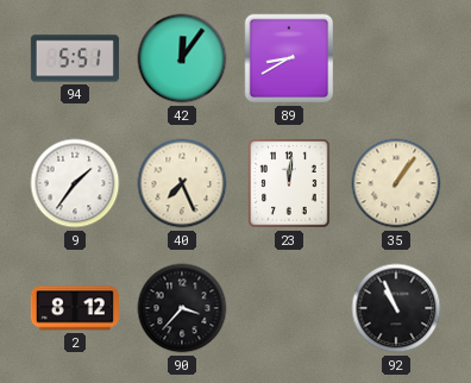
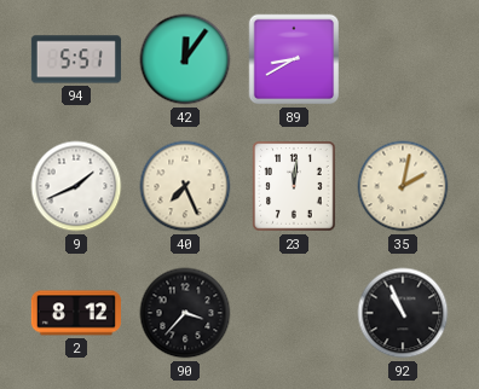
9: 1:36 -> 1:41 (76, 186)
35: 1:06 -> 2:02 (403, 186)
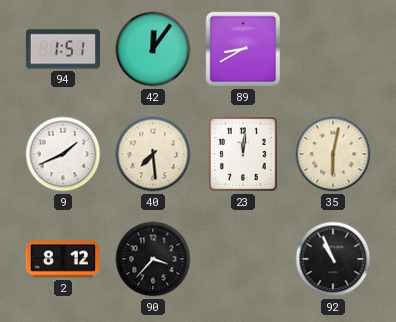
94: 5:51 -> 1:51 (63, 49)
40: 7:26 -> 7:29 (153, 154)
35: 2:02 -> 6:02 (333, 154)
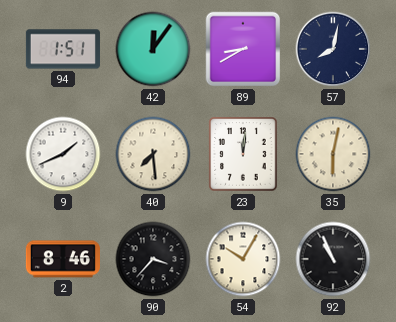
57: none -> 8:02 (333, 49)
2: 8:12 -> 8:46 (63, 259)
54: none -> 10:05 (243, 259)
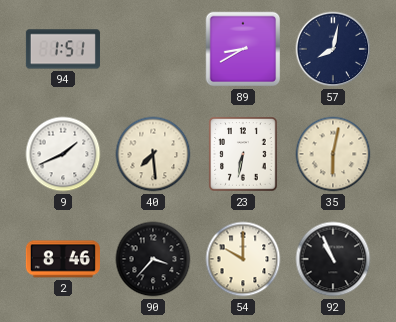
42: 12:06 -> none (153, 49)
23: 12:01 -> 6:32 (243, 154)
54: 10:05 -> 10:00 (243, 259)
